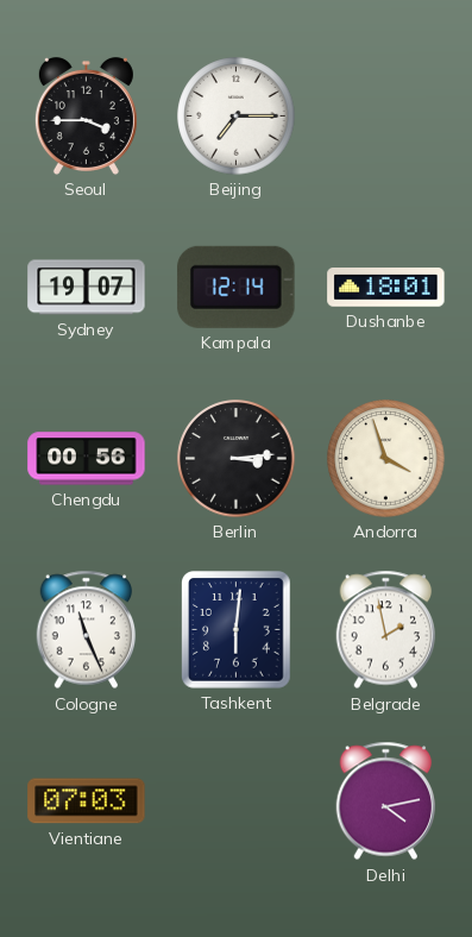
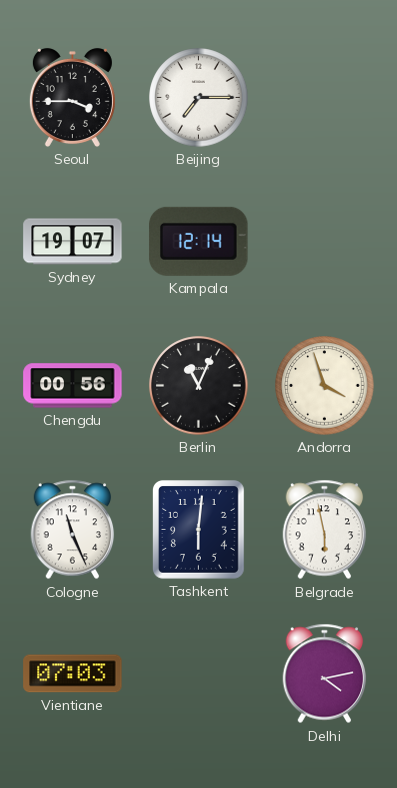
Dushanbe: 18:01 -> none (386, 288)
Berlin: 3:14 -> 11:04 (199, 386)
Belgrade: 1:58 -> 5:58 (325, 530)
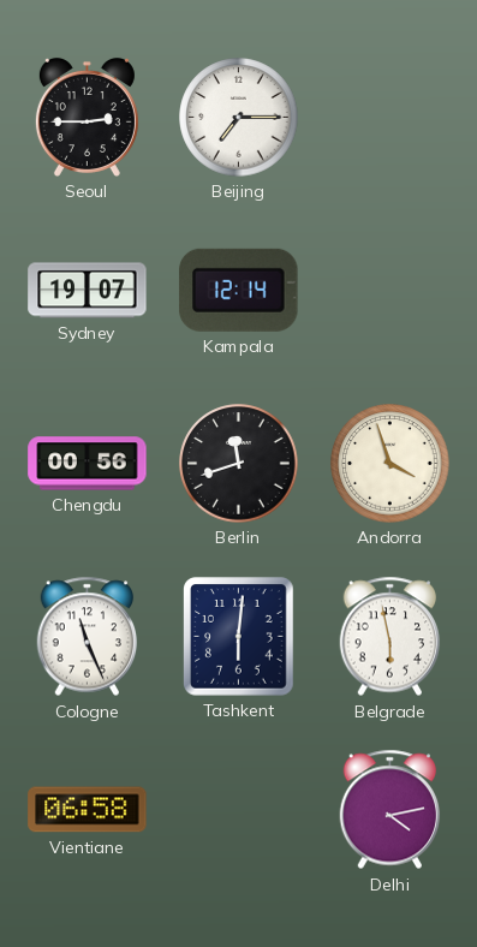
Seoul: 3:45 -> 2:45 (87, 117)
Berlin: 11:04 -> 11:42 (239, 464)
Vientiane: 07:03 -> 06:58 (88, 810)
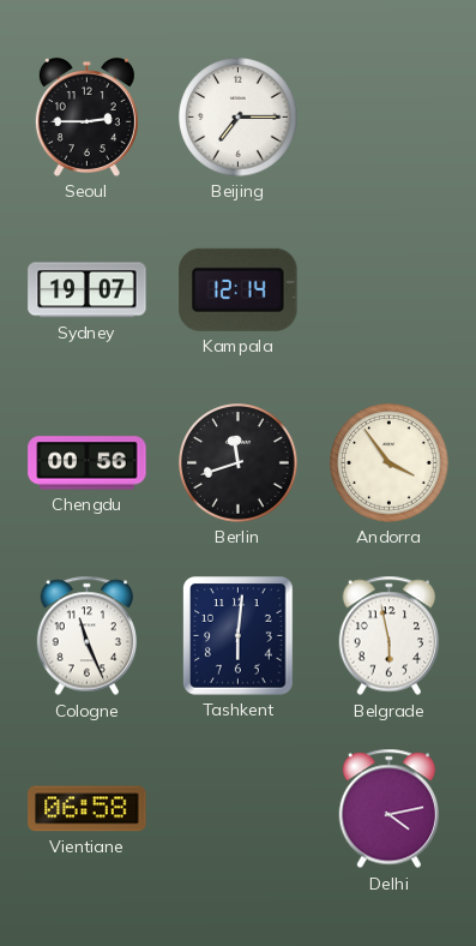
Andorra: 3:57 -> 3:54 (390, 463)
